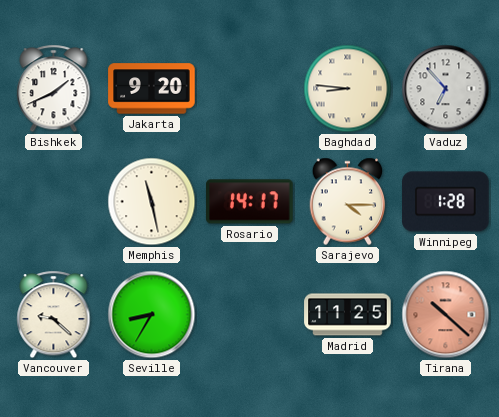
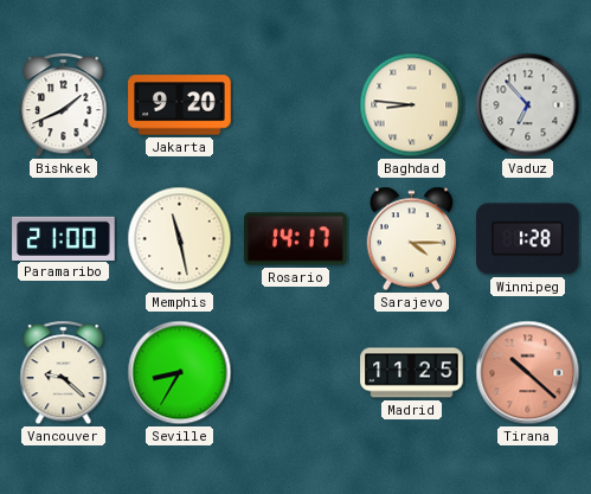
Paramaribo: none -> 21:00 (64, 238)
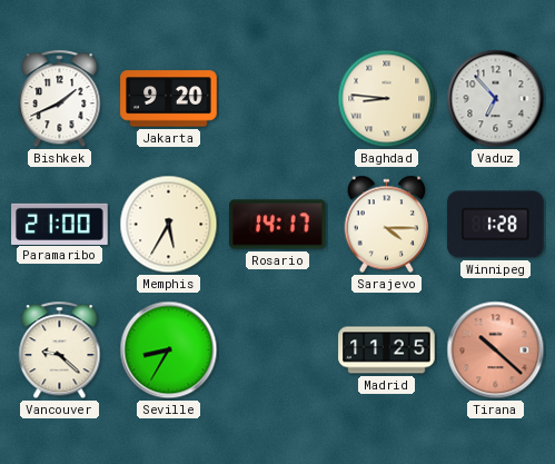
Memphis: 11:28 -> 5:35 (169, 225)
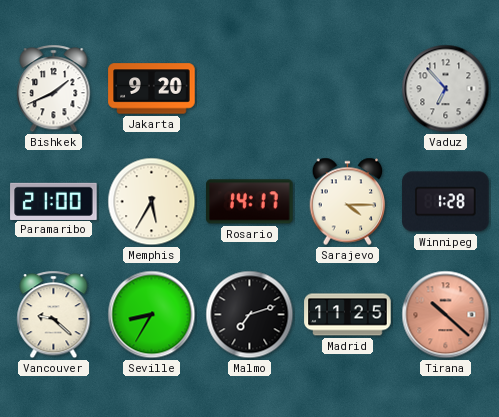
Baghdad: 8:46 -> none (387, 99)
Malmo: none -> 7:12 (250, 315)
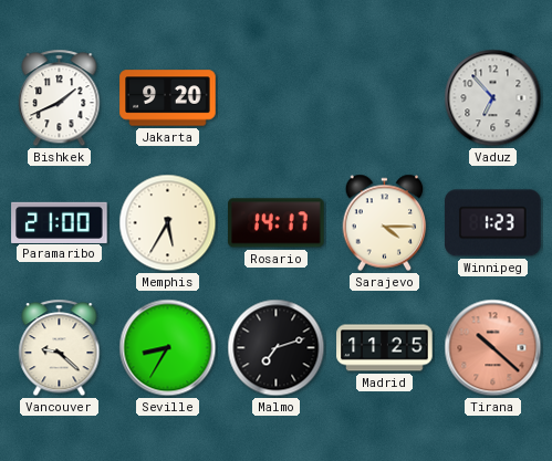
Winnipeg: 1:28 -> 1:23 (493, 223)
